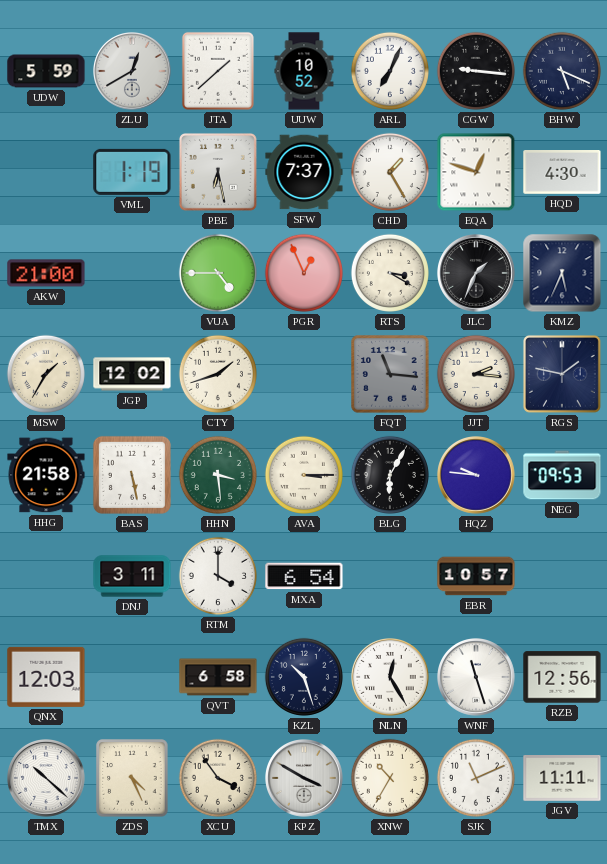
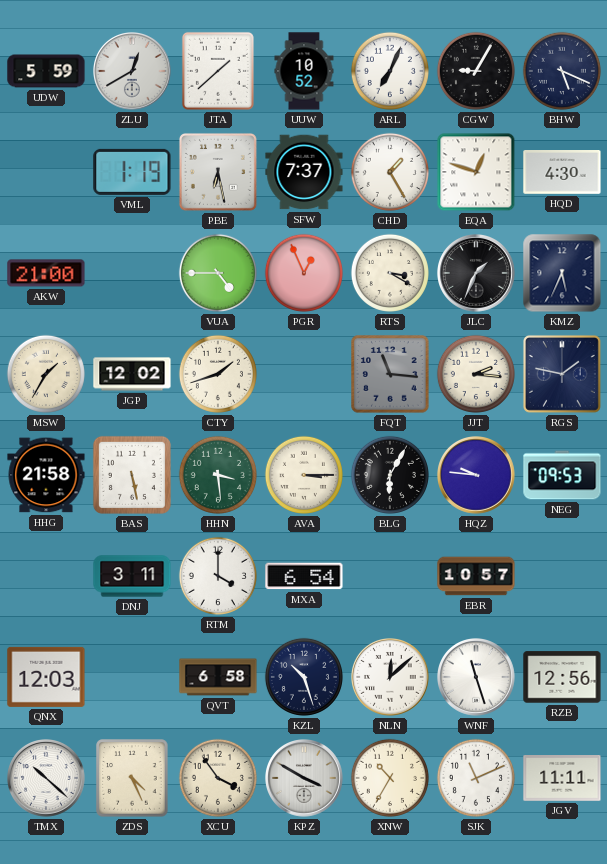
CGW: 9:16 -> 9:05 (476, 71)
NLN: 12:25 -> 12:08 (391, 678)
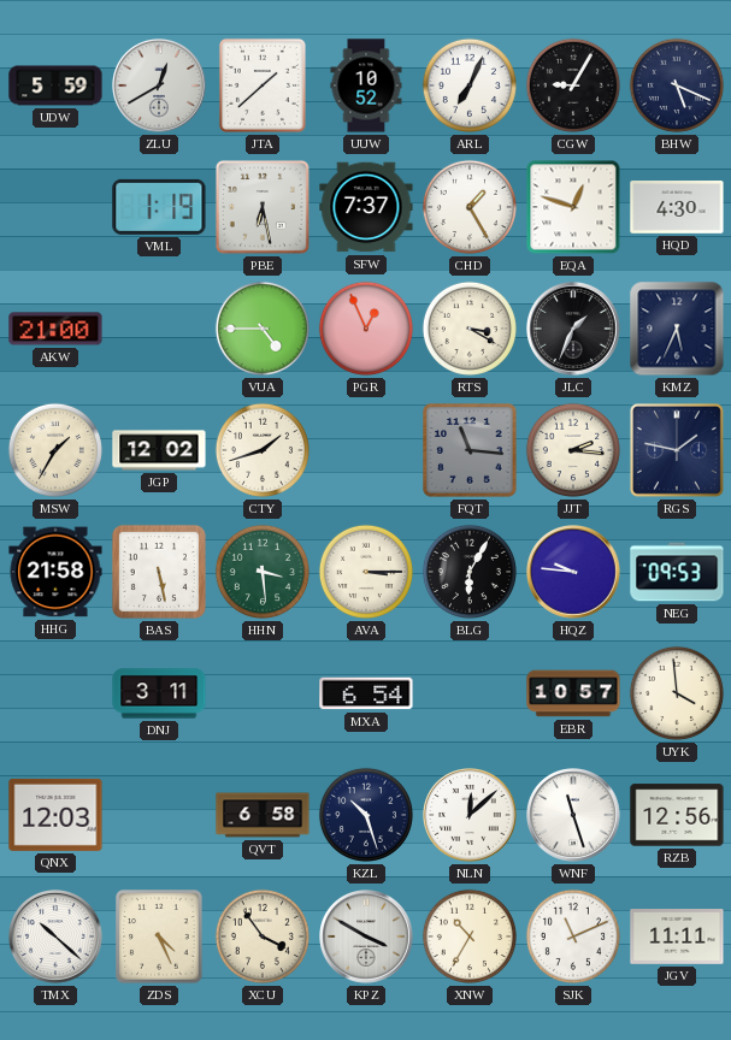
RTM: 4:00 -> none (218, 576)
UYK: none -> 3:59 (677, 693)
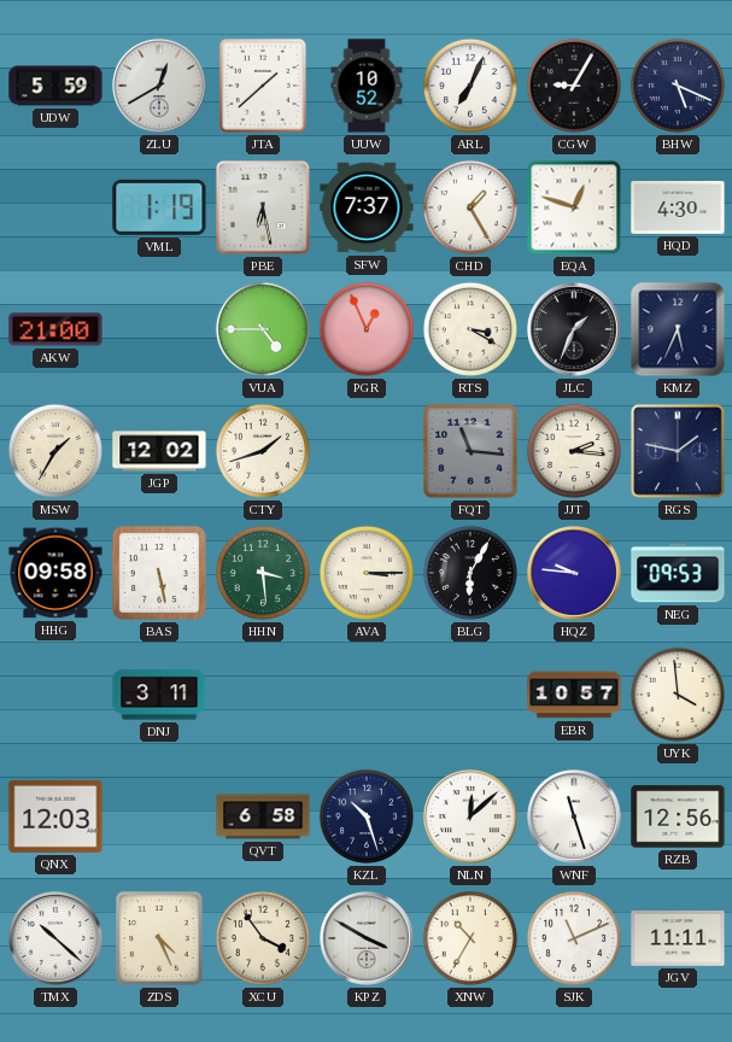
HHG: 21:58 -> 09:58 (55, 573)
MXA: 6:54 -> none (366, 693)
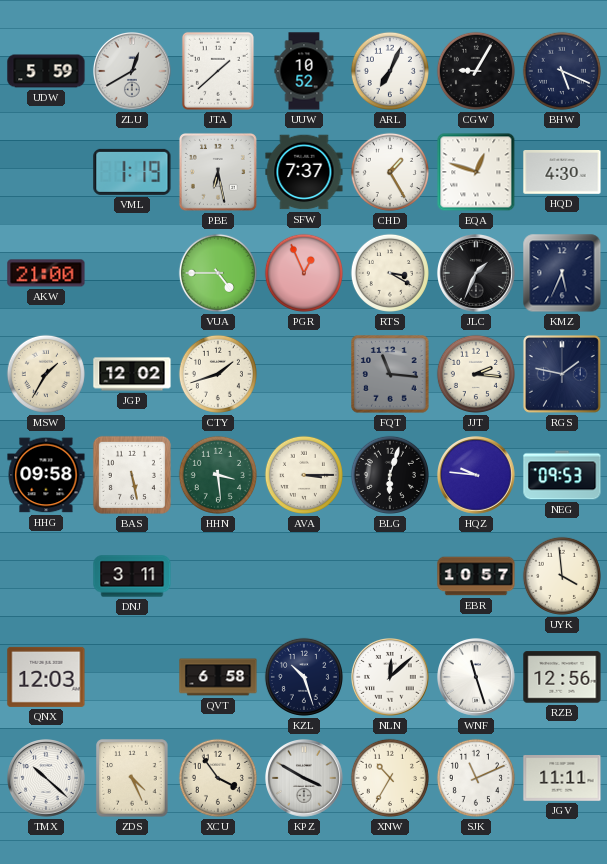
BLG: 6:05 -> 6:03 (390, 475)
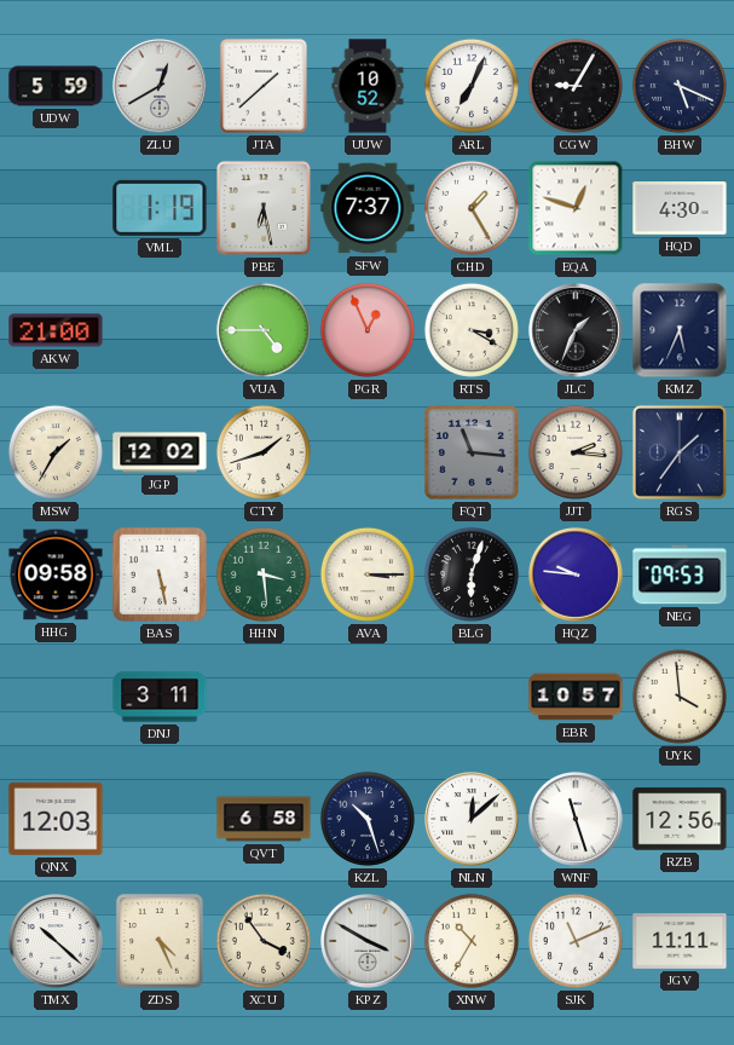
RGS: 1:47 -> 1:36 (680, 452)
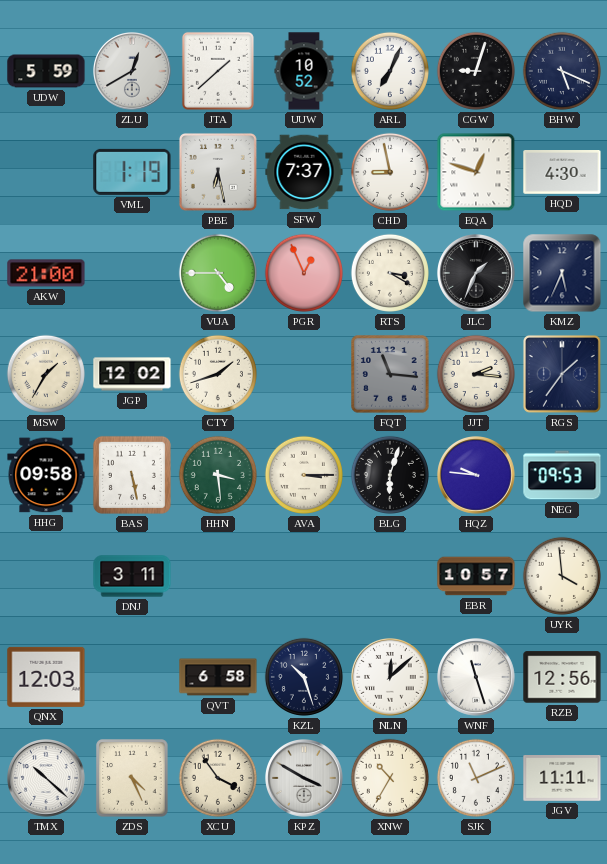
CGW: 9:05 -> 9:03 (476, 71)
CHD: 1:25 -> 8:58 (390, 172)
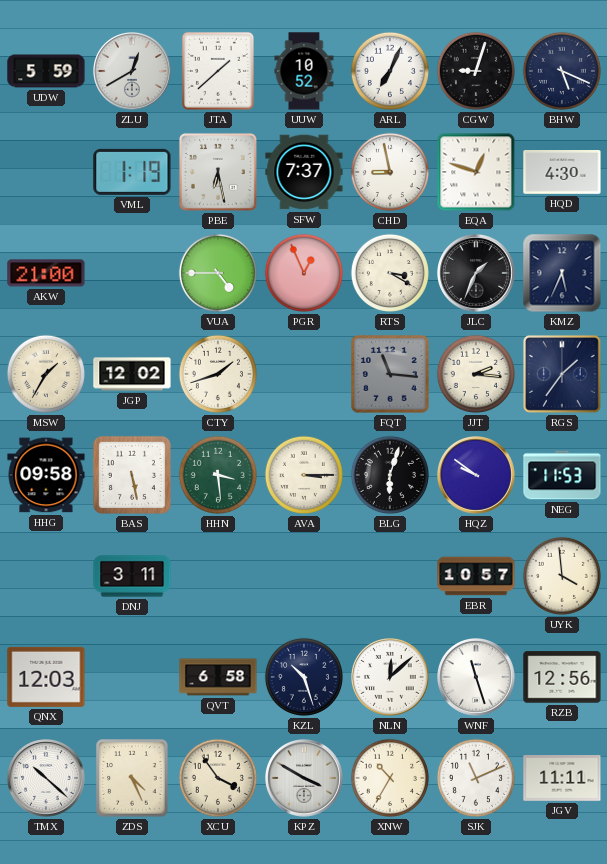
HQZ: 9:46 -> 9:51 (477, 476)
NEG: 09:53 -> 11:53 (562, 475)
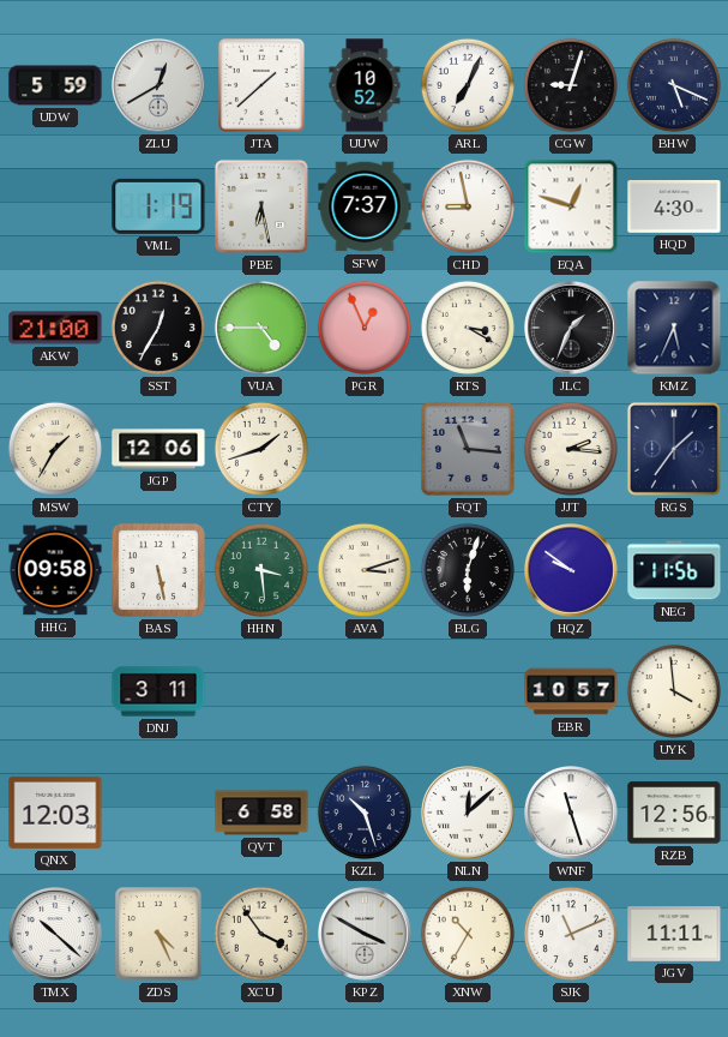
SST: none -> 12:35 (158, 328)
JGP: 12:02 -> 12:06 (158, 449)
AVA: 3:15 -> 3:12 (365, 570)
NEG: 11:53 -> 11:56 (674, 570)
